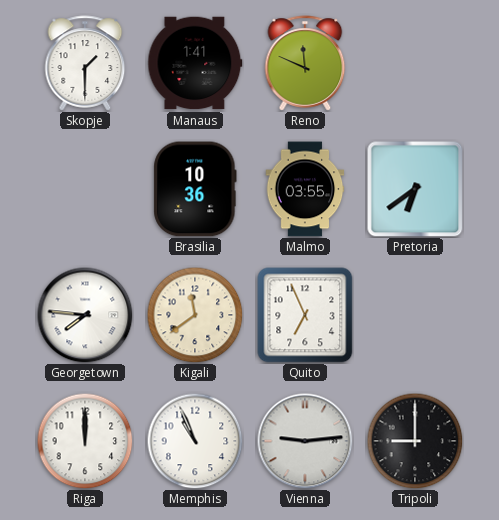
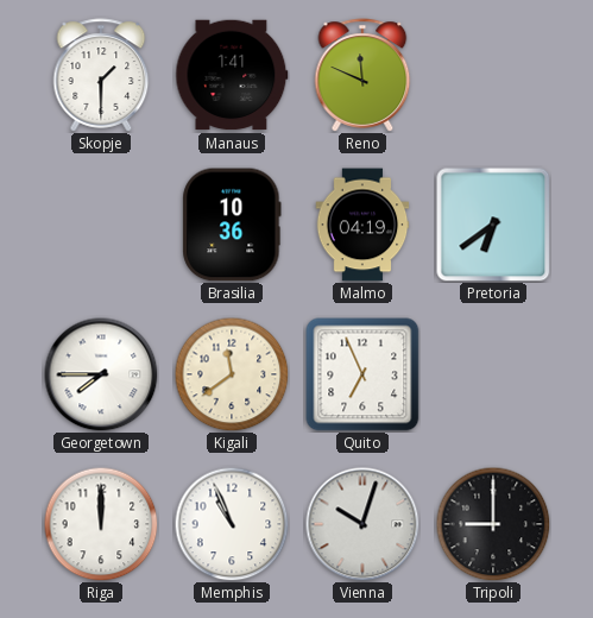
Malmo: 03:55 -> 04:19 (362, 225)
Georgetown: 7:46 -> 7:45 (101, 374)
Vienna: 9:14 -> 10:03 (362, 524)
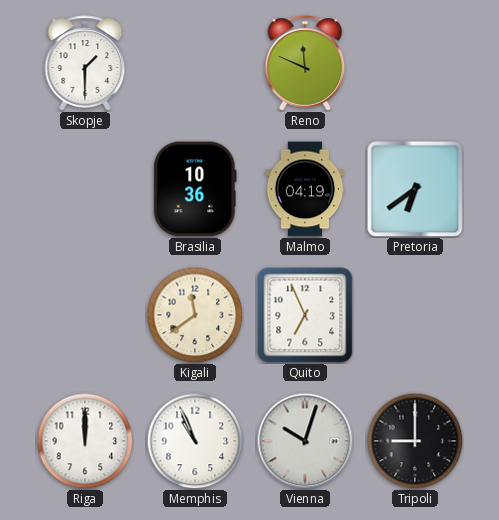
Manaus: 1:41 -> none (232, 75)
Georgetown: 7:45 -> none (101, 374)
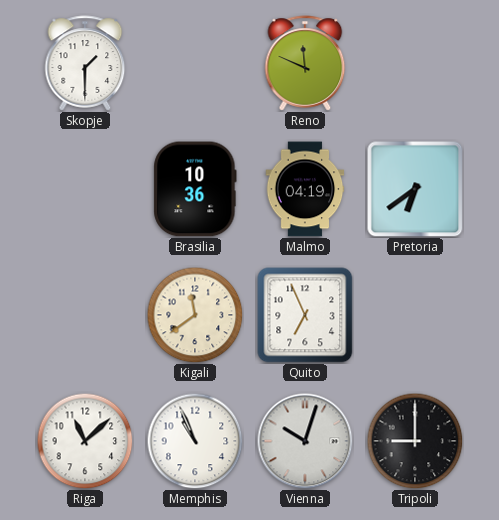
Riga: 12:00 -> 11:08 (85, 441)
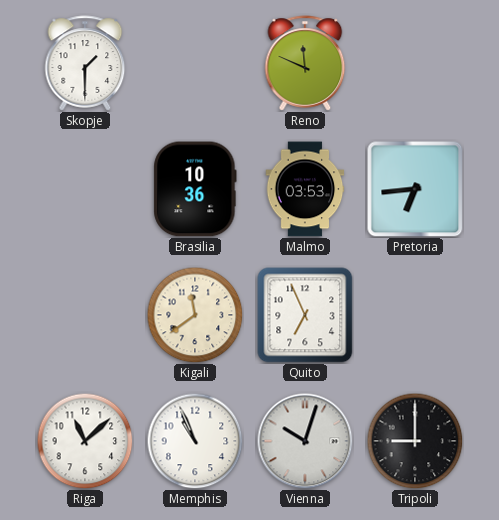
Malmo: 04:19 -> 03:53 (305, 189)
Pretoria: 6:39 -> 6:44 (415, 189)
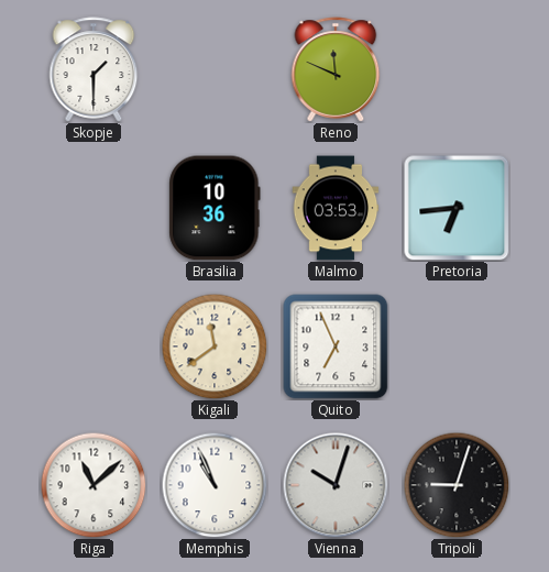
Tripoli: 9:00 -> 9:03 (457, 485)
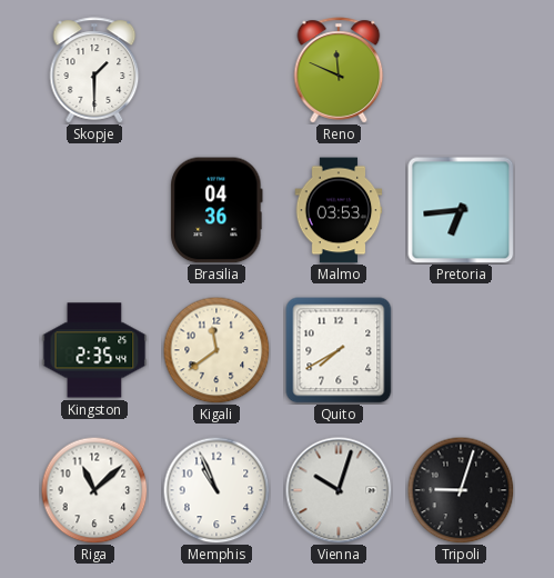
Brasilia: 10:36 -> 04:36 (216, 210)
Kingston: none -> 2:35 (94, 350)
Quito: 6:56 -> 7:40 (339, 350)
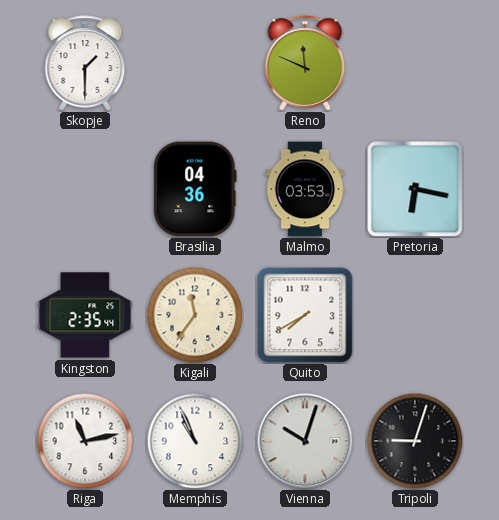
Pretoria: 6:44 -> 6:17 (415, 189)
Kigali: 11:39 -> 11:36 (195, 315)
Riga: 11:08 -> 11:13 (85, 441)
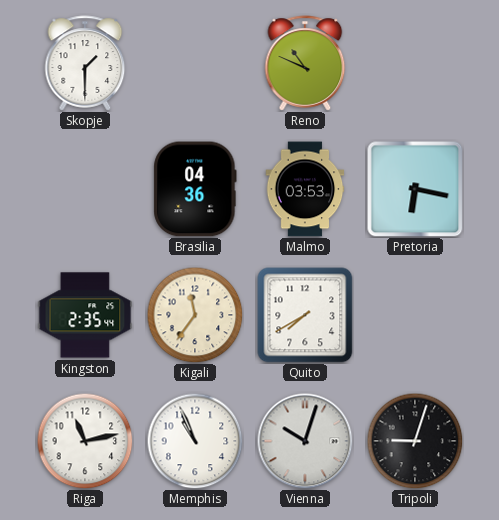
Reno: 11:49 -> 10:49 (305, 63)
